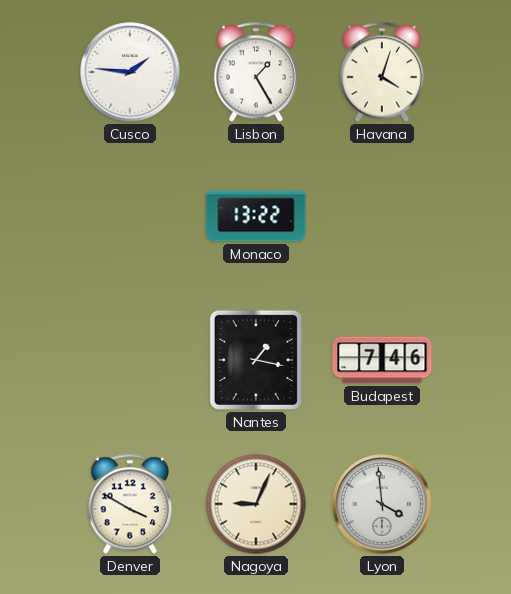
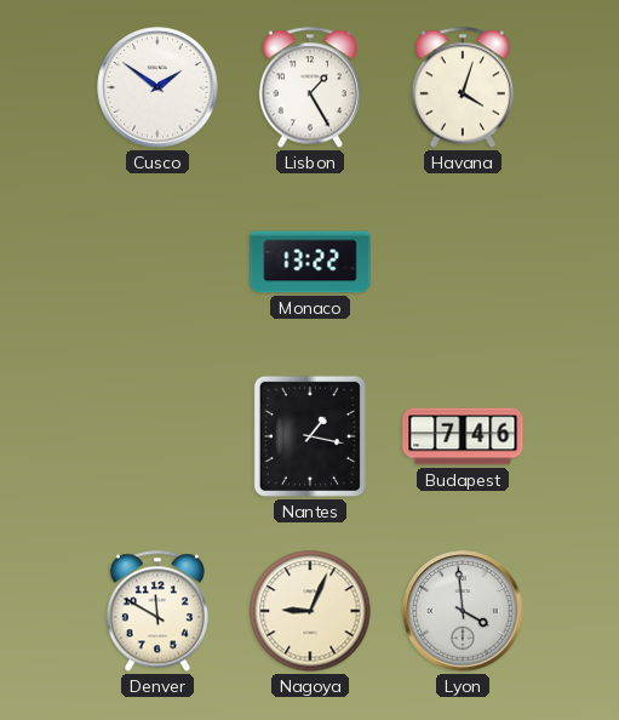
Cusco: 1:46 -> 1:51 (157, 87)
Denver: 3:50 -> 11:50 (157, 611)
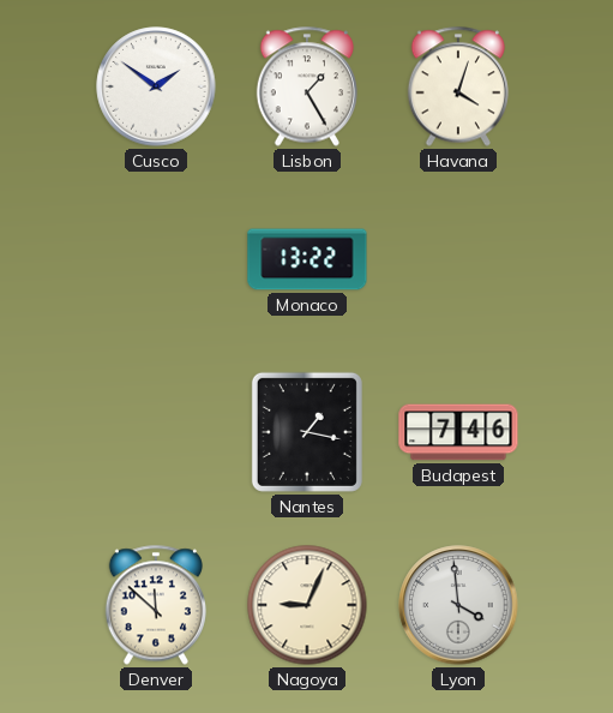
Denver: 11:50 -> 11:52 (156, 605)
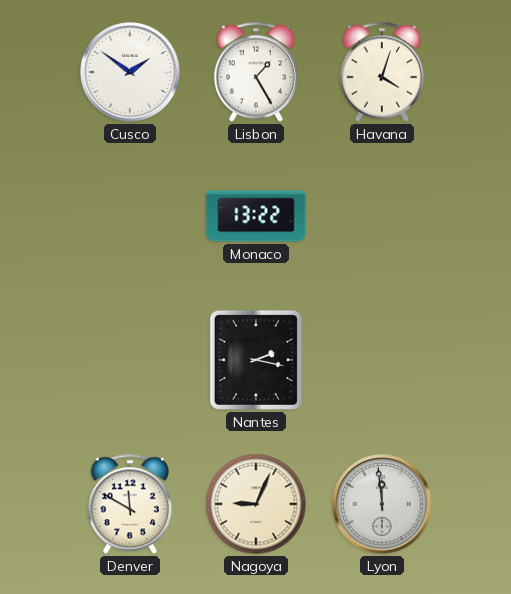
Nantes: 1:17 -> 2:17 (256, 360)
Budapest: 7:46 -> none (458, 432)
Denver: 11:52 -> 11:50 (130, 504)
Lyon: 3:59 -> 11:59 (382, 504)
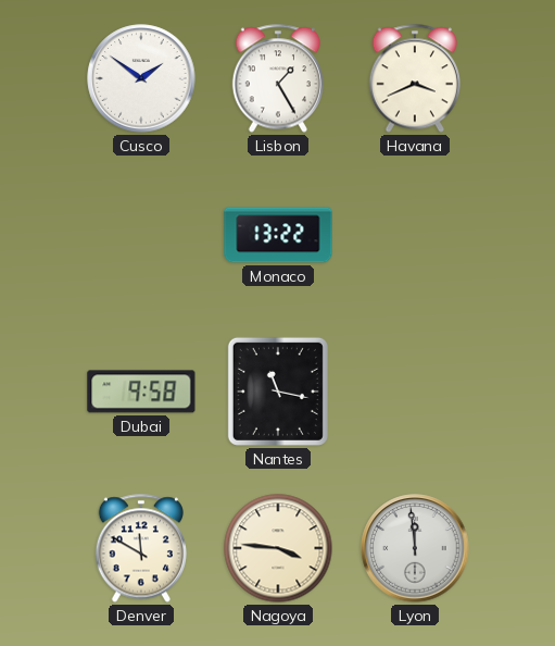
Havana: 4:03 -> 3:41 (415, 78)
Dubai: none -> 9:58 (141, 392)
Nantes: 2:17 -> 11:17 (278, 392)
Nagoya: 9:04 -> 3:46 (278, 548)
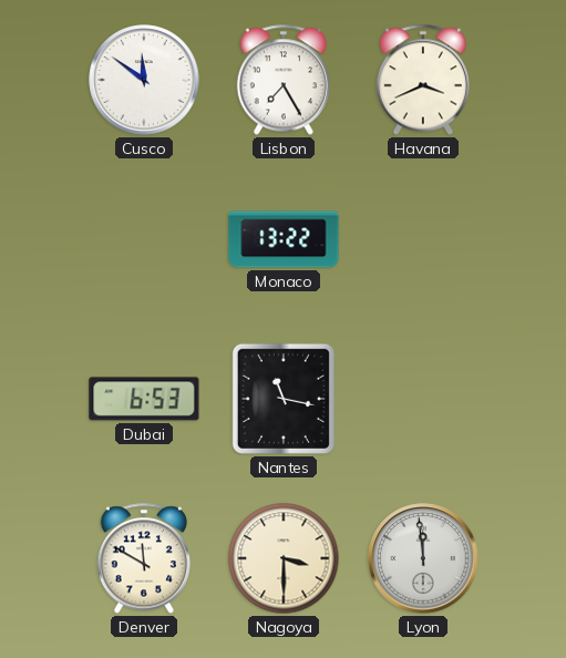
Cusco: 1:51 -> 11:51 (144, 80)
Lisbon: 1:25 -> 7:25 (284, 80)
Dubai: 9:58 -> 6:53 (144, 399)
Nagoya: 3:46 -> 3:30 (284, 558)
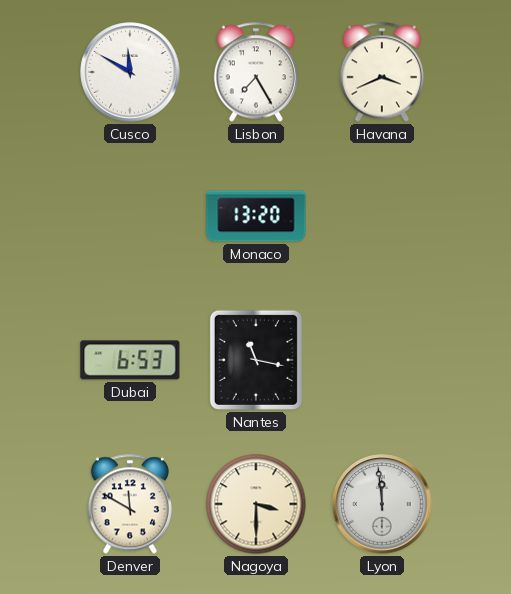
Cusco: 11:51 -> 11:50 (130, 72)
Monaco: 13:22 -> 13:20 (256, 216)
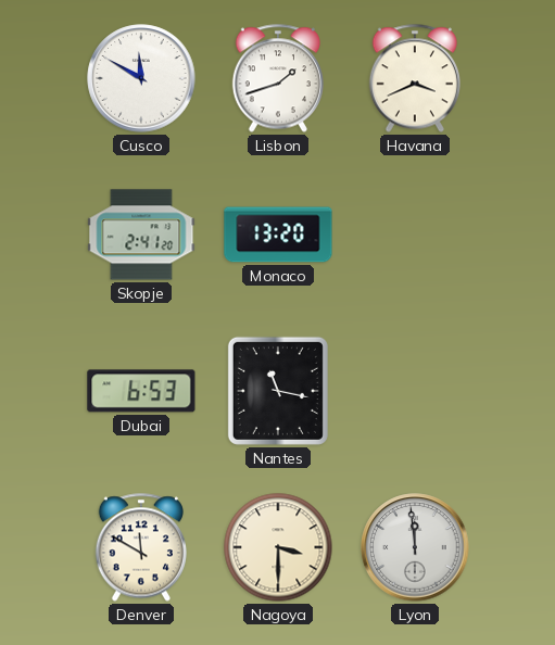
Lisbon: 7:25 -> 1:42 (278, 78)
Skopje: none -> 2:41 (141, 235)
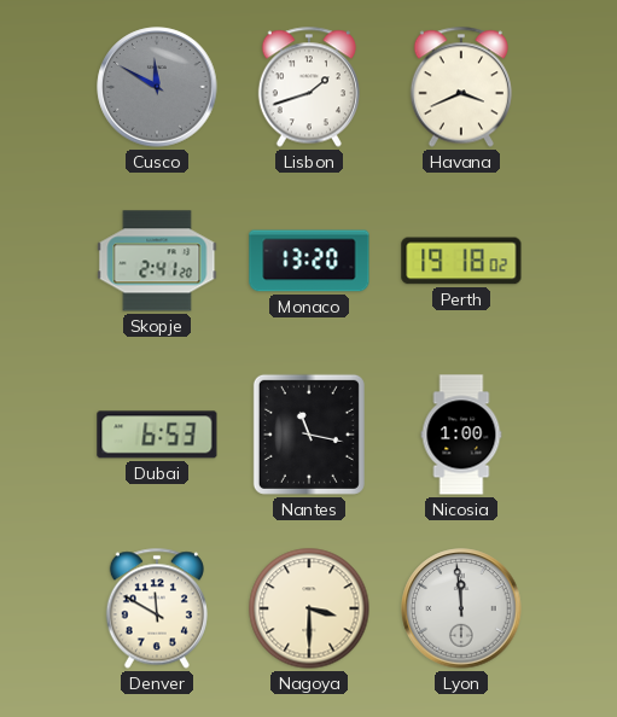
Cusco dial: white -> grey (157, 87)
Perth: none -> 19:18 (461, 261)
Nicosia: none -> 1:00 (461, 435)
